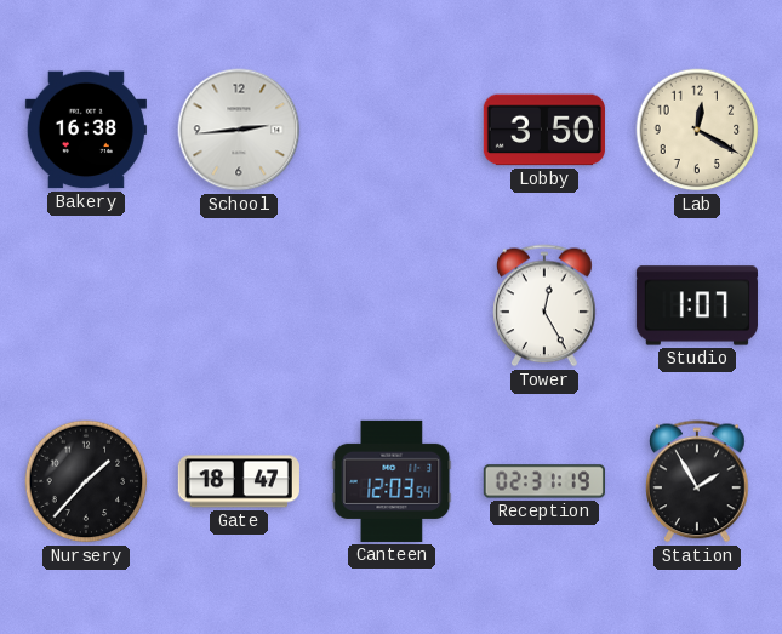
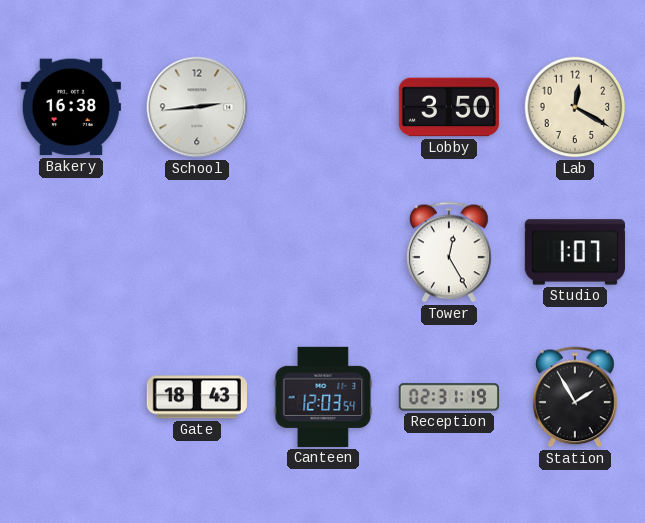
Nursery: 1:37 -> none (86, 481)
Gate: 18:47 -> 18:43 (197, 397)
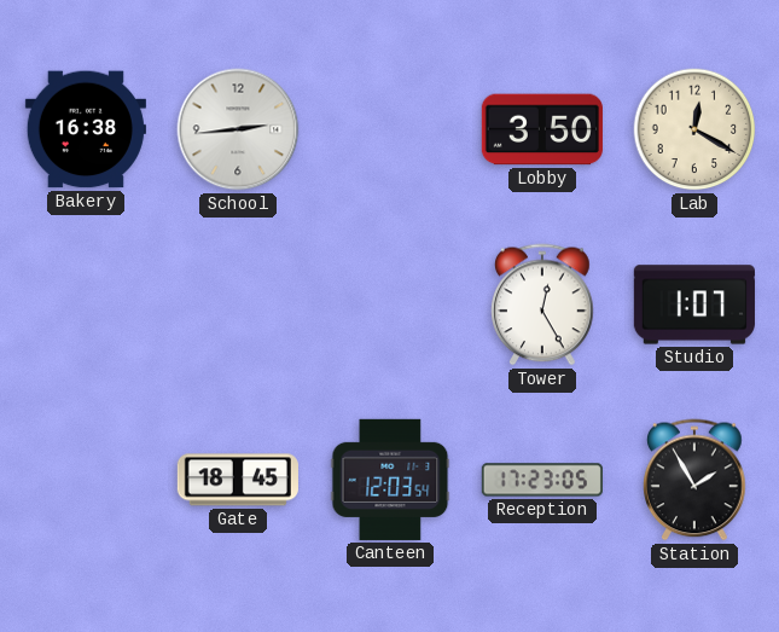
Gate: 18:43 -> 18:45 (238, 480)
Reception: 02:31 -> 17:23 (542, 480)
